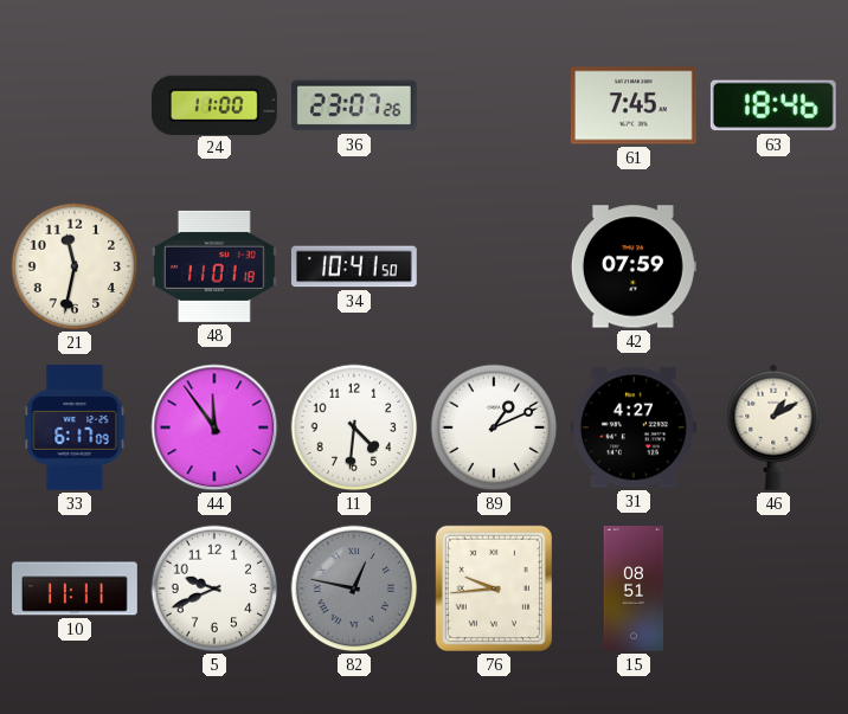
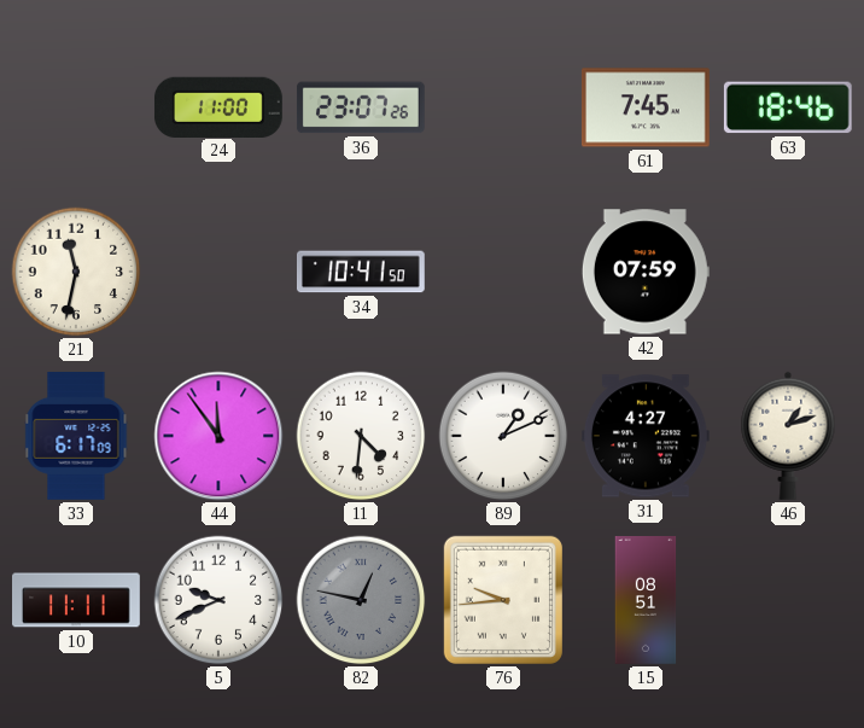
48: 11:01 -> none (214, 266)
46: 1:10 -> 1:12 (788, 436)
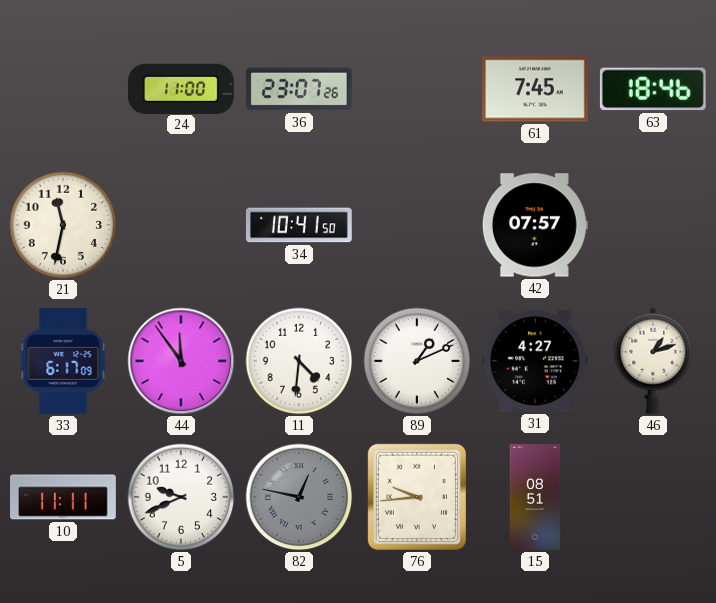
42: 07:59 -> 07:57 (535, 225)
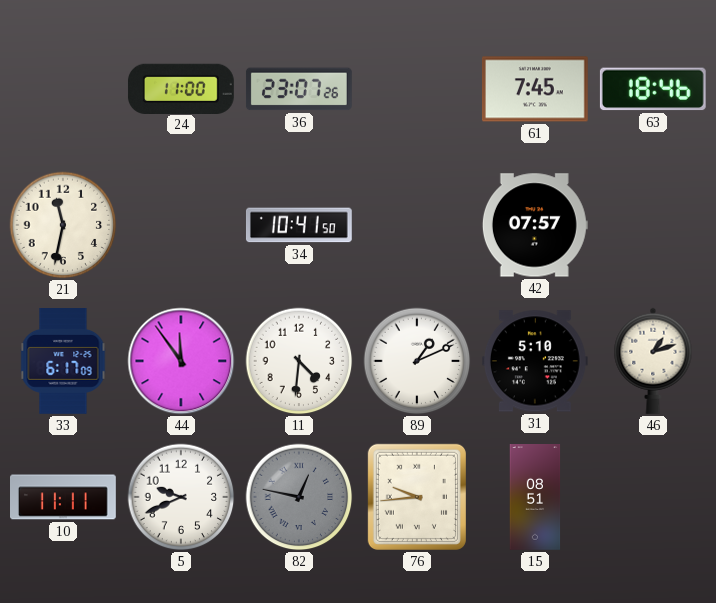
31: 4:27 -> 5:10 (535, 361)
